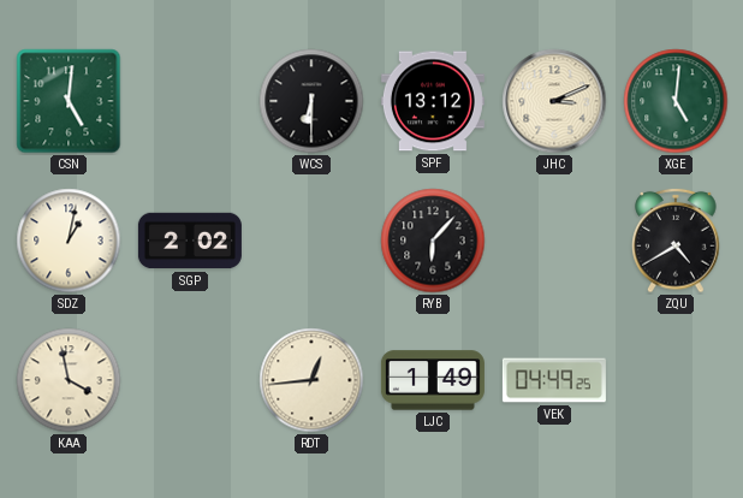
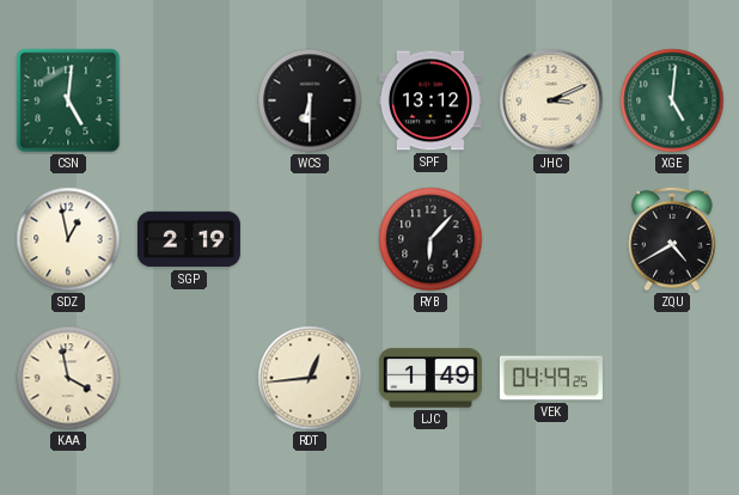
SDZ: 1:02 -> 12:58 (68, 239)
SGP: 2:02 -> 2:19 (189, 239)
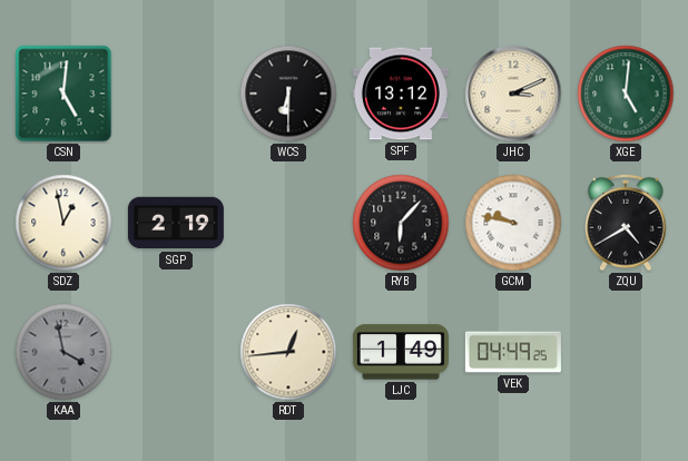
GCM: none -> 9:47 (513, 223)
KAA dial: cream -> grey (63, 352)
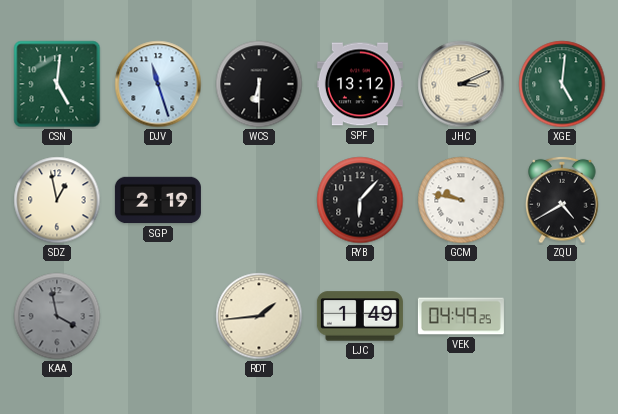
DJV: none -> 11:27 (158, 84)
RDT: 12:44 -> 1:44 (259, 316)
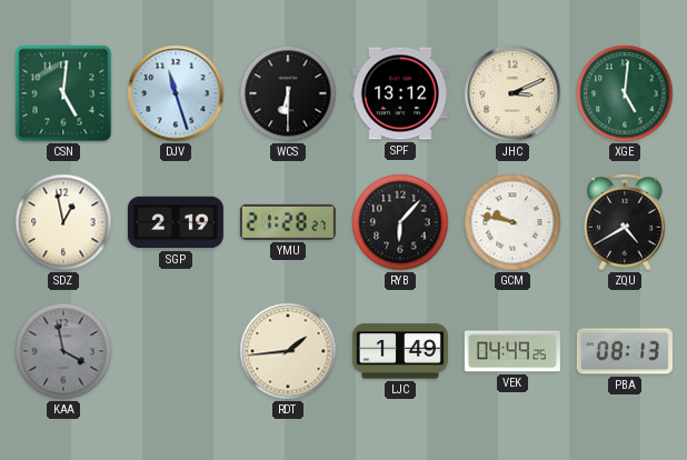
YMU: none -> 21:28 (288, 222)
PBA: none -> 08:13 (625, 351)
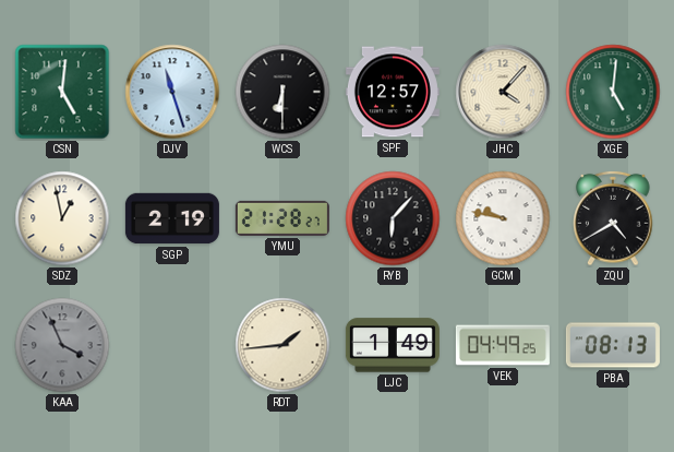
SPF: 13:12 -> 12:57 (393, 92)
JHC: 3:11 -> 4:07 (503, 92)
KAA: 3:58 -> 3:56 (62, 345)
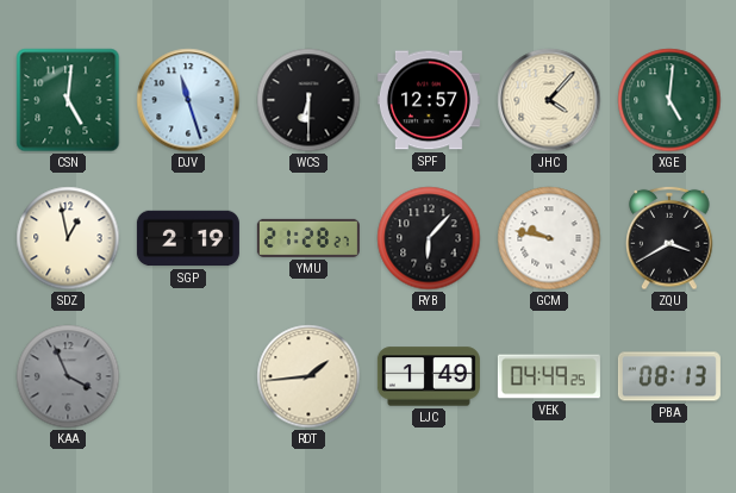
ZQU: 4:40 -> 3:40 (669, 238)
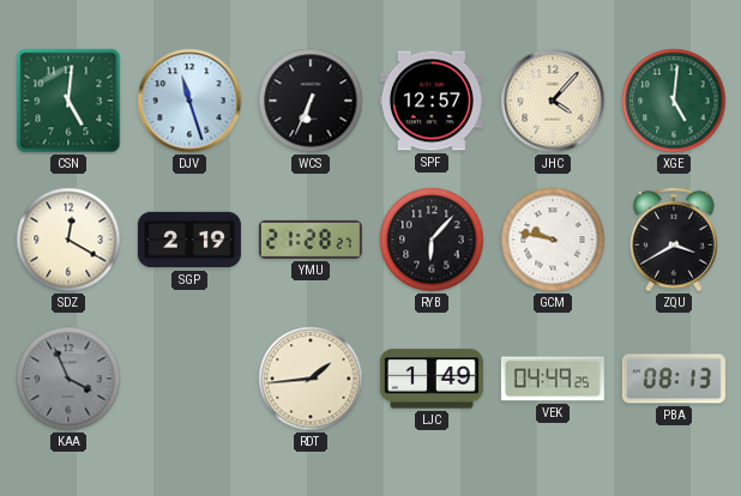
WCS: 6:30 -> 6:34 (311, 101)
SDZ: 12:58 -> 12:20 (68, 240)
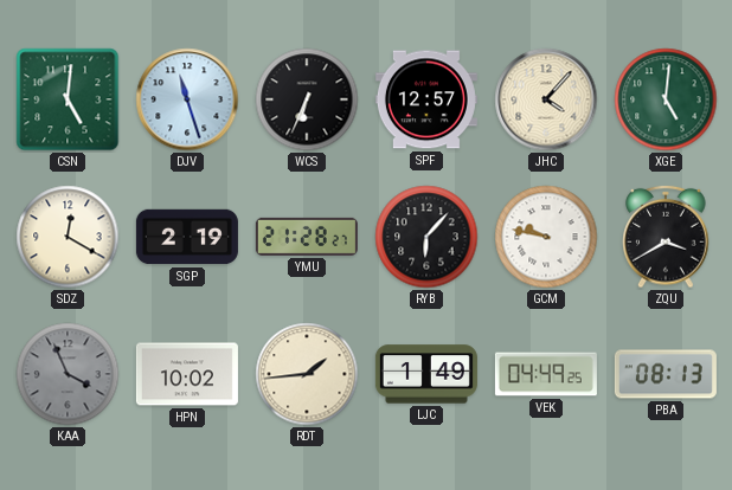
HPN: none -> 10:02 (187, 374)
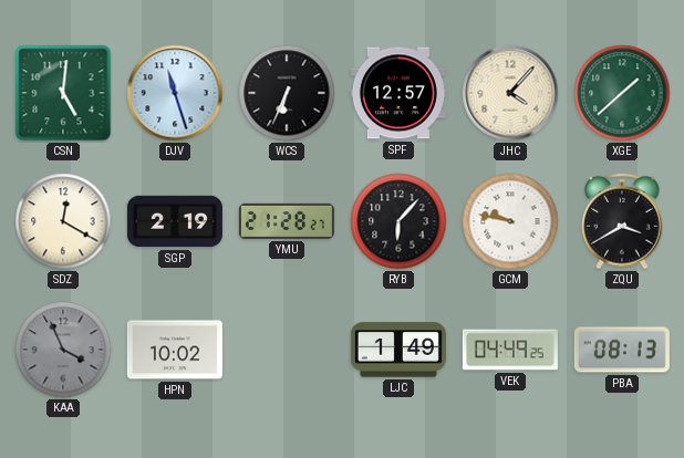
XGE: 5:01 -> 1:38 (622, 93)
RDT: 1:44 -> none (307, 374)
